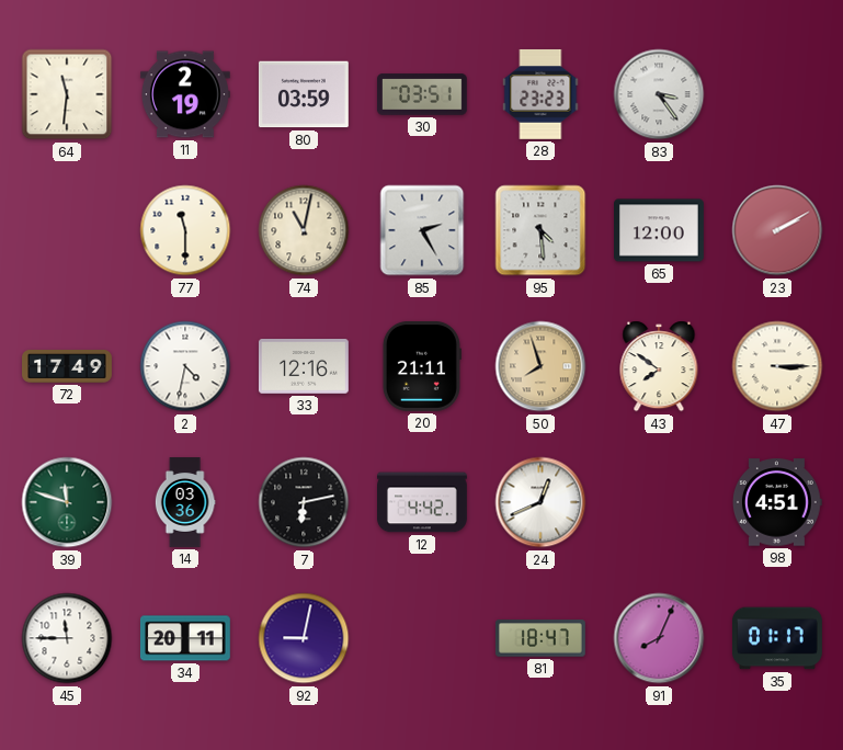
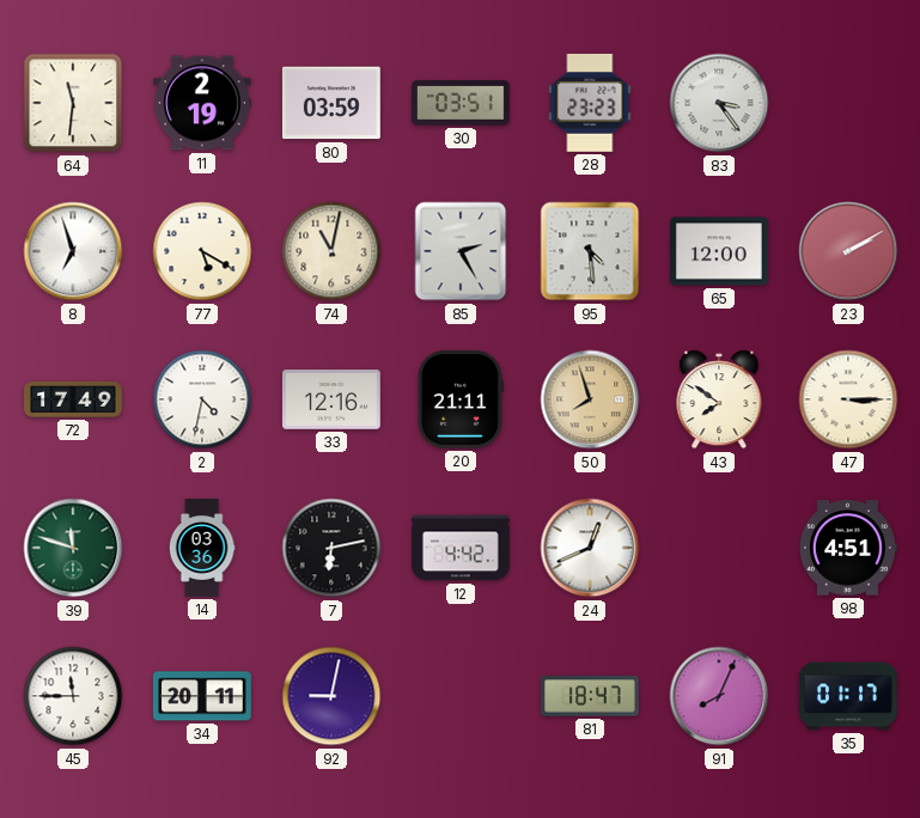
8: none -> 6:57 (73, 251)
77: 11:30 -> 5:20 (202, 251)
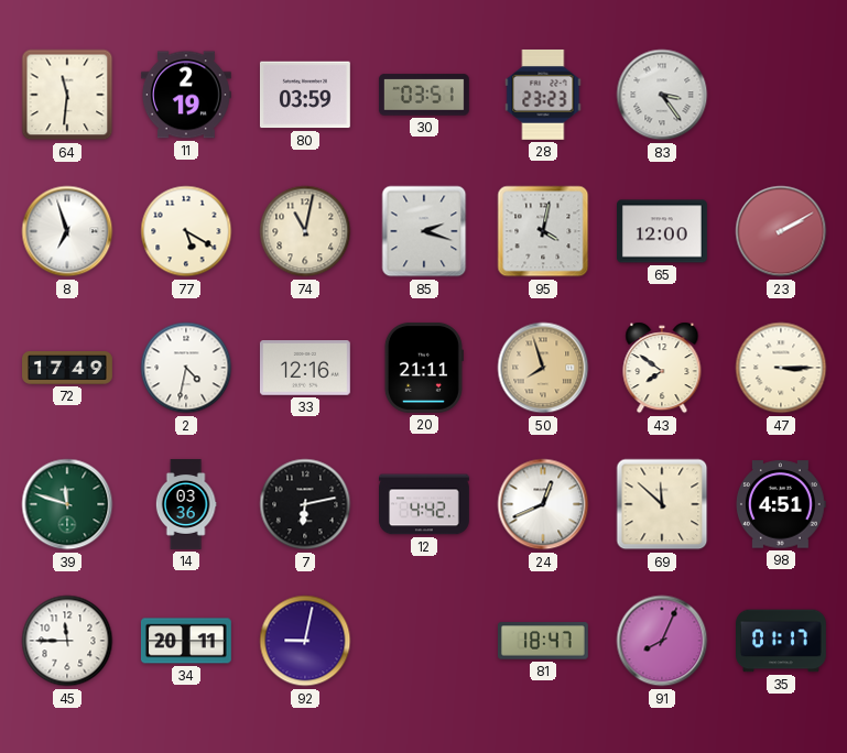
85: 2:25 -> 2:18 (424, 231)
95: 4:29 -> 4:02 (543, 231)
69: none -> 11:52 (662, 504)
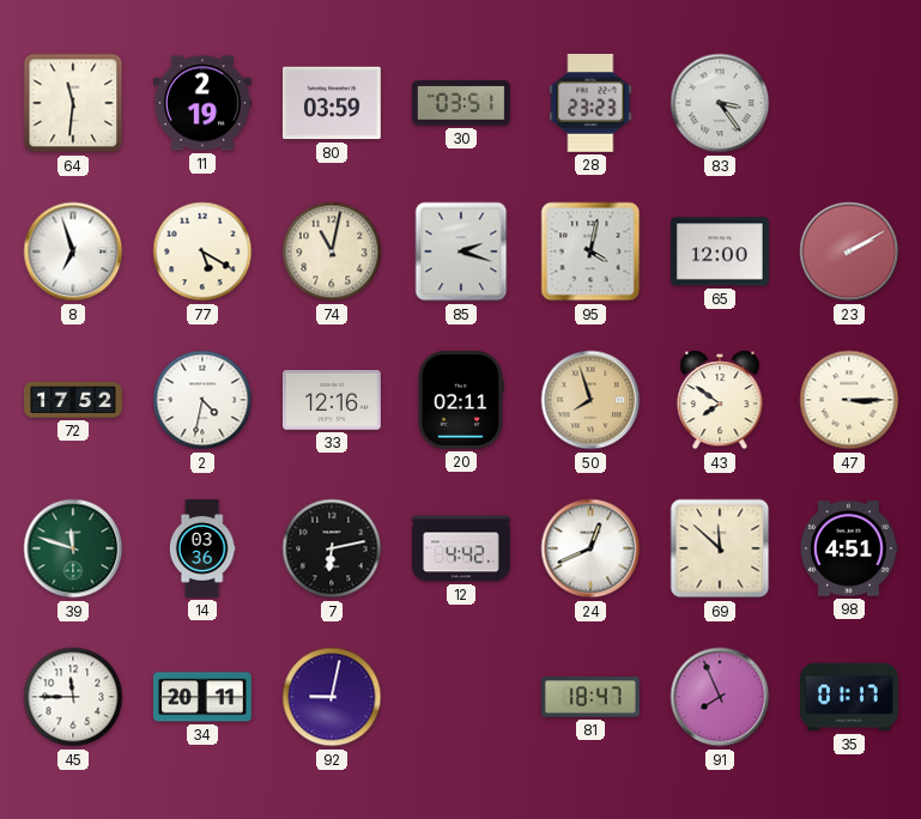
72: 17:49 -> 17:52 (73, 401)
20: 21:11 -> 02:11 (461, 400)
91: 8:04 -> 7:56 (720, 697)
